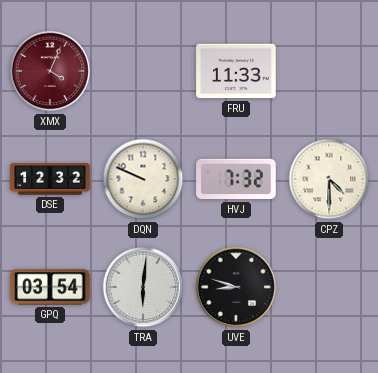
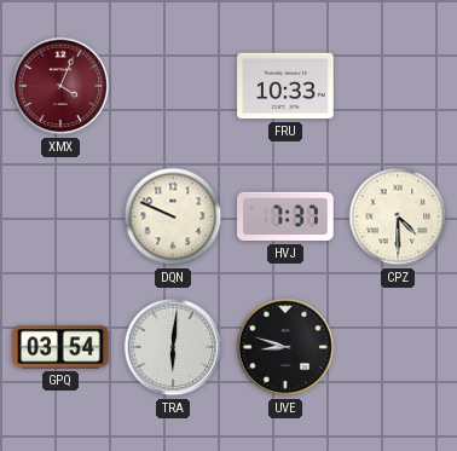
FRU: 11:33 -> 10:33 (285, 86)
DSE: 12:32 -> none (50, 179)
HVJ: 7:32 -> 7:37 (285, 216)
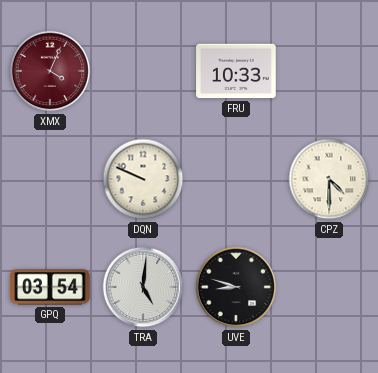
HVJ: 7:37 -> none (285, 216)
TRA: 6:01 -> 5:01 (143, 287)
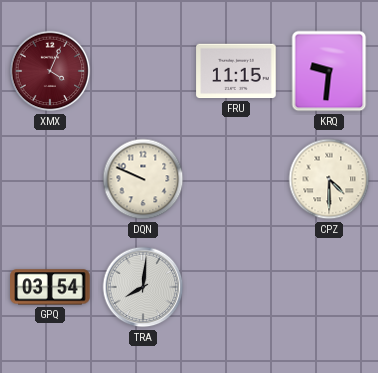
FRU: 10:33 -> 11:15 (236, 71)
KRQ: none -> 9:31 (329, 71)
TRA: 5:01 -> 8:01 (143, 287)
UVE: 8:48 -> none (236, 287)
